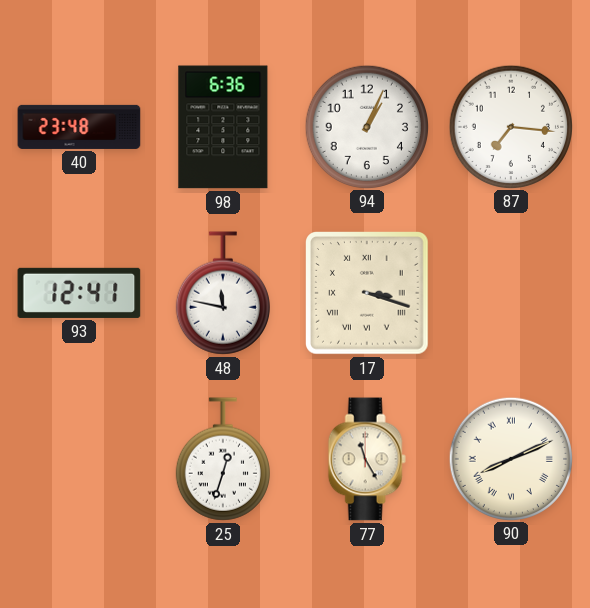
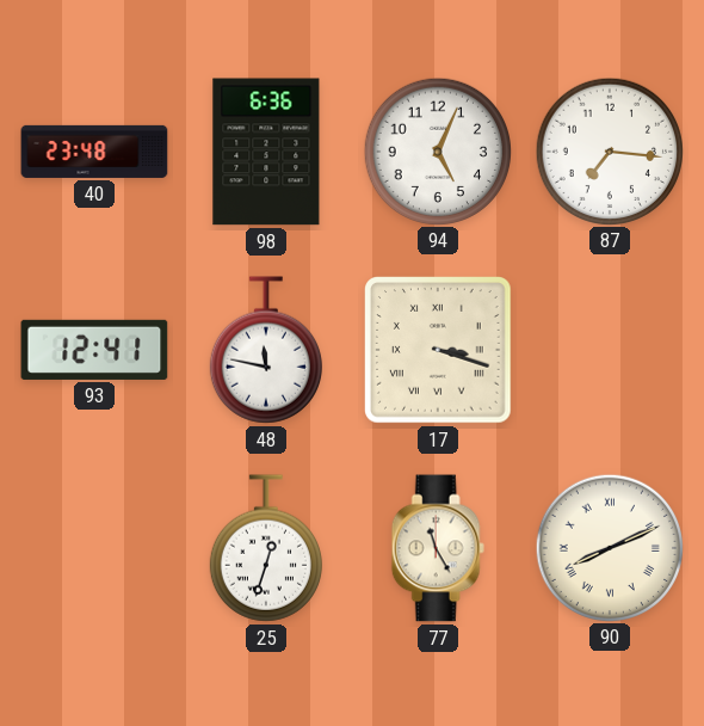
94: 1:04 -> 5:04 (437, 150)
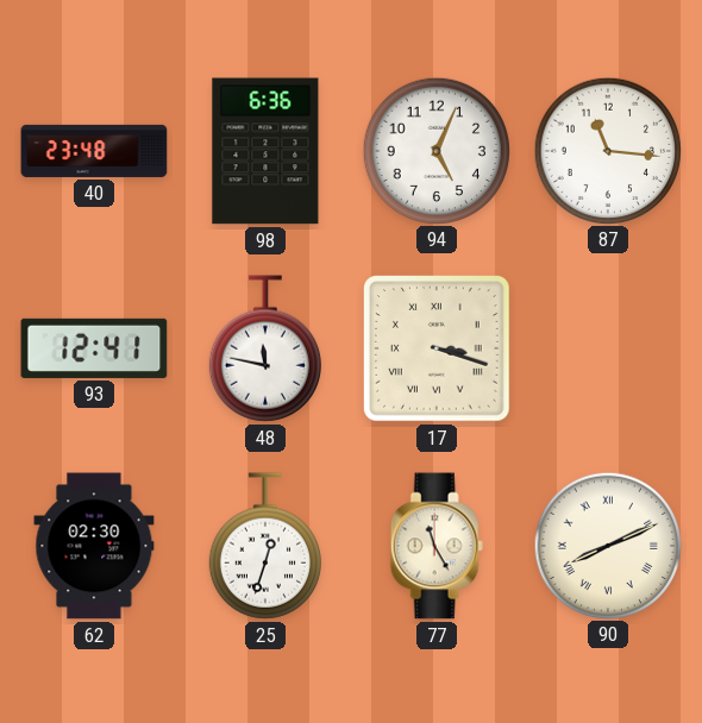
87: 7:16 -> 11:16 (607, 150)
62: none -> 02:30 (94, 546)
